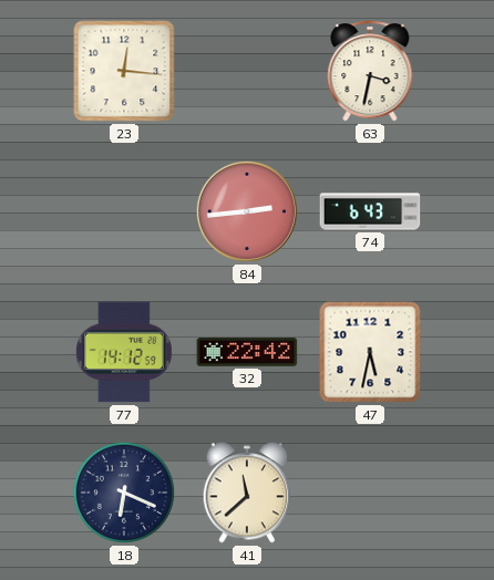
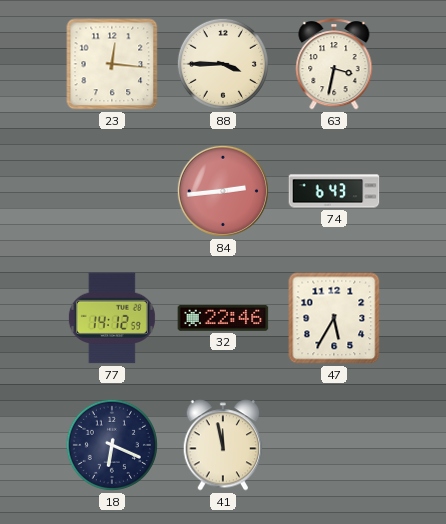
88: none -> 3:45 (223, 64)
32: 22:42 -> 22:46 (223, 318)
47: 5:32 -> 5:35 (334, 318)
41: 11:38 -> 11:58 (223, 445)
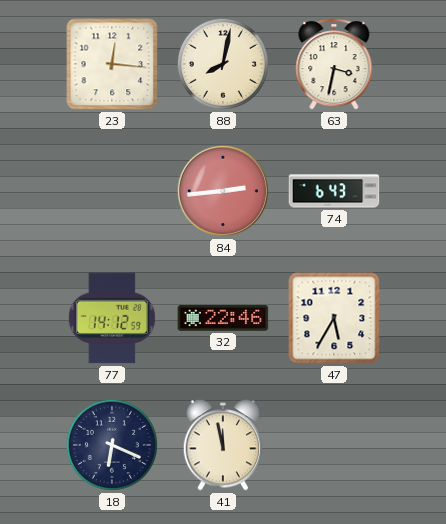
88: 3:45 -> 8:02 (223, 64)
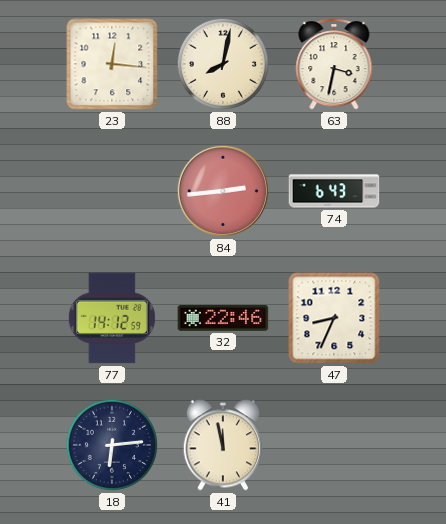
47: 5:35 -> 8:34 (334, 318)
18: 6:19 -> 6:14 (112, 445)
